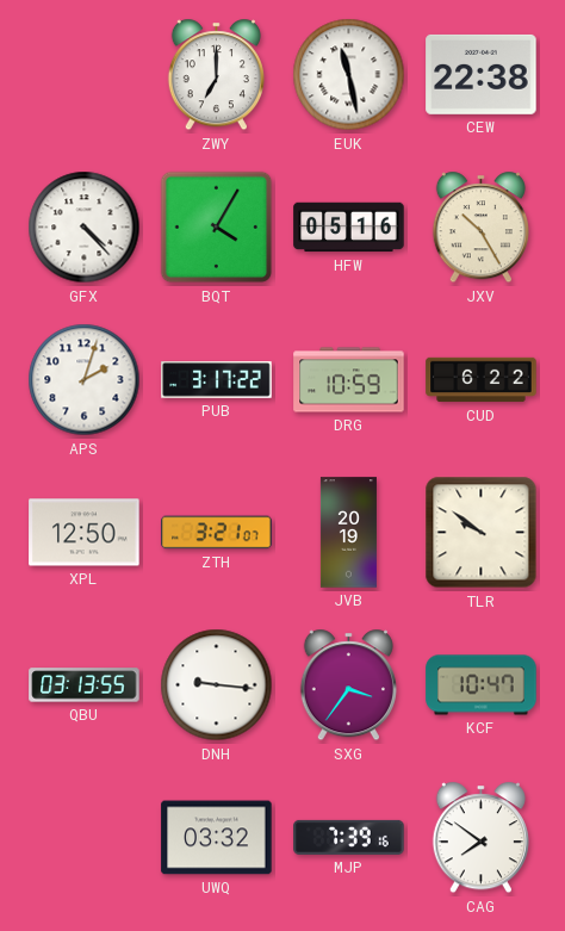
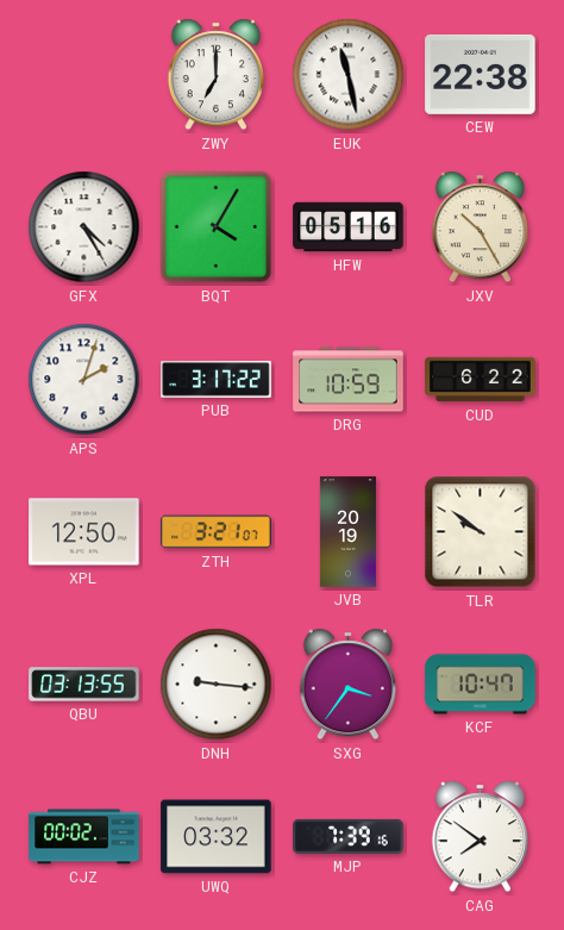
GFX: 4:23 -> 4:25 (84, 227)
CJZ: none -> 00:02 (84, 837)
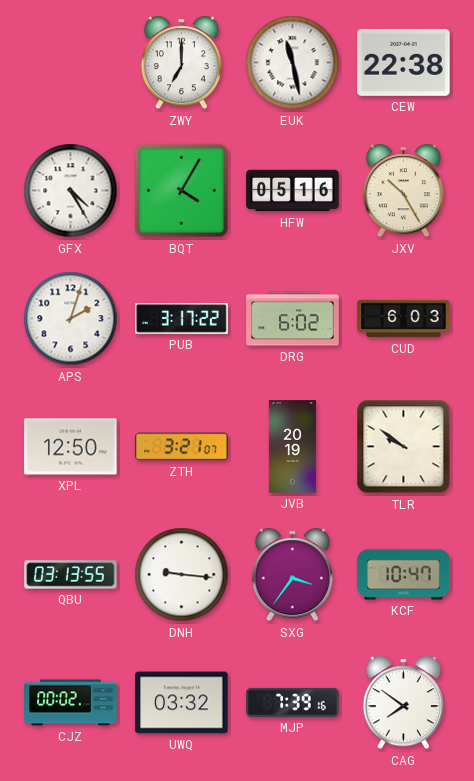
DRG: 10:59 -> 6:02 (293, 319)
CUD: 6:22 -> 6:03 (404, 319)
